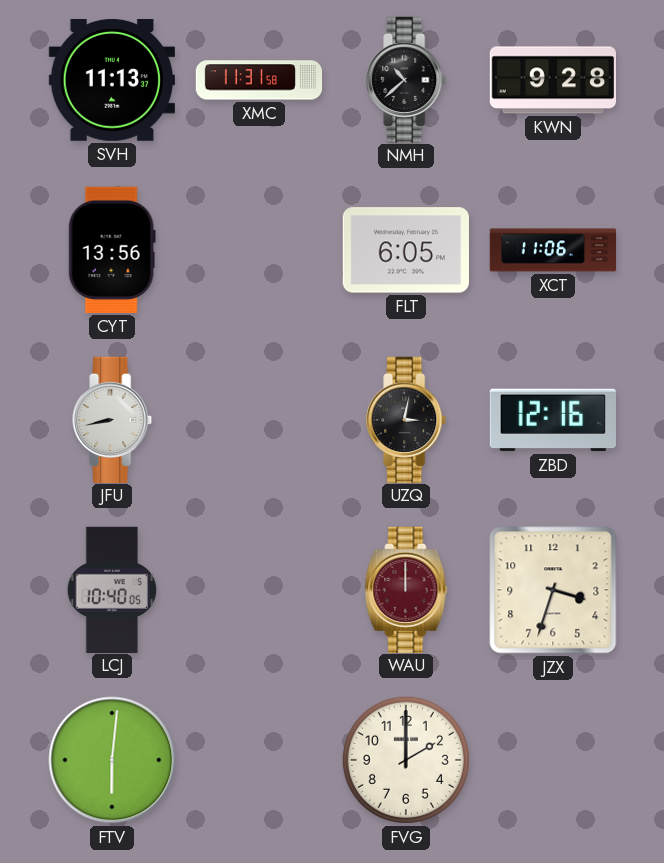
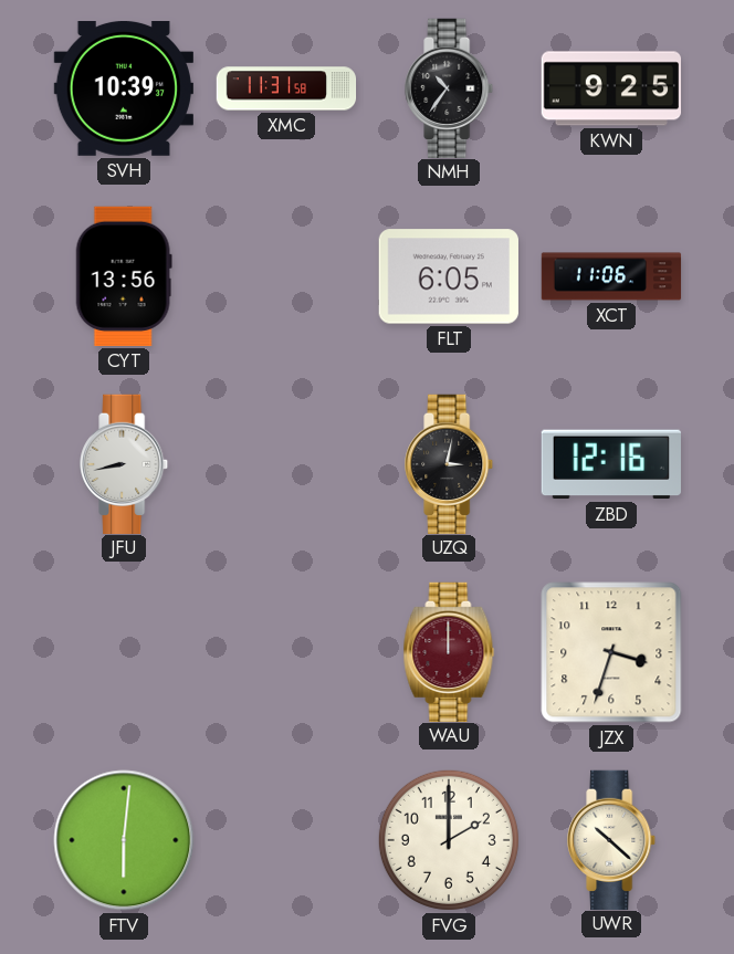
SVH: 11:13 -> 10:39 (124, 90)
NMH: 10:38 -> 10:36 (450, 87)
KWN: 9:28 -> 9:25 (610, 88)
LCJ: 10:40 -> none (112, 589)
UWR: none -> 10:22 (612, 839)
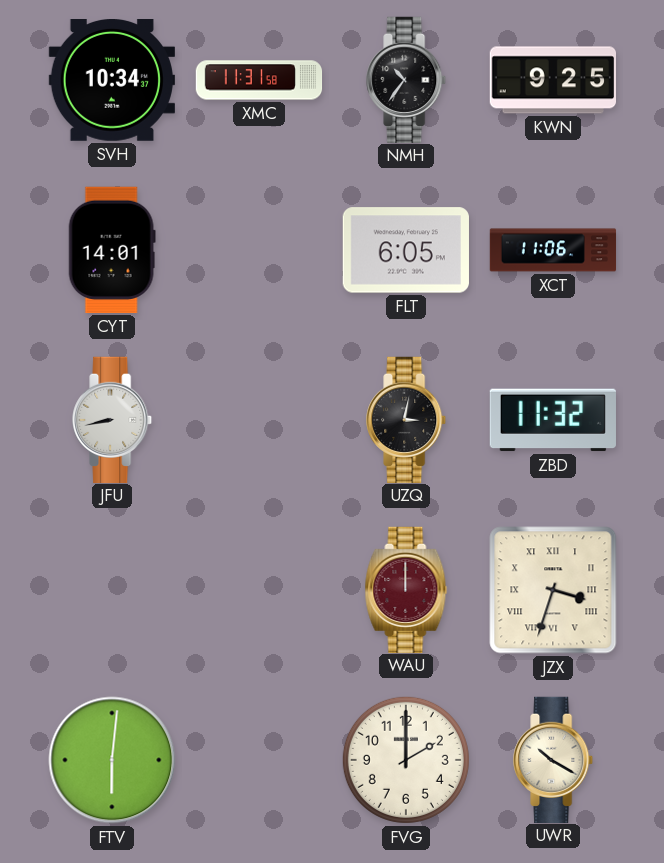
SVH: 10:39 -> 10:34 (112, 81)
CYT: 13:56 -> 14:01 (112, 250)
ZBD: 12:16 -> 11:32 (553, 420)
JZX numerals: Arabic -> Roman (553, 590)
UWR: 10:22 -> 10:20 (554, 759)
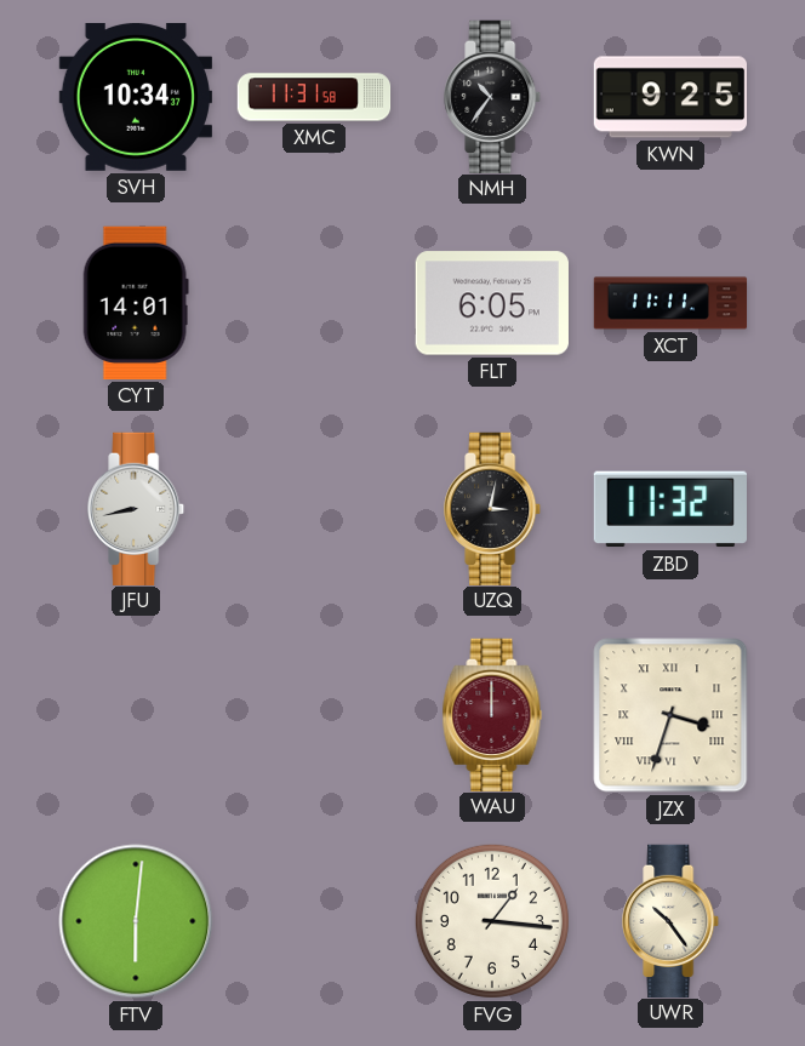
XCT: 11:06 -> 11:11 (670, 303)
FVG: 2:00 -> 1:16 (492, 921)
UWR: 10:20 -> 10:24 (672, 920)
